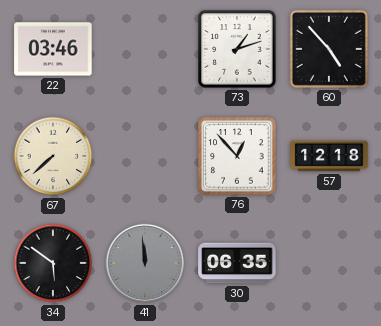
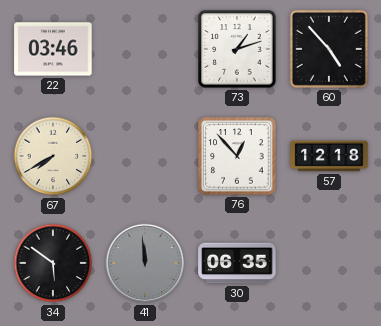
67: 7:38 -> 7:40 (53, 156)
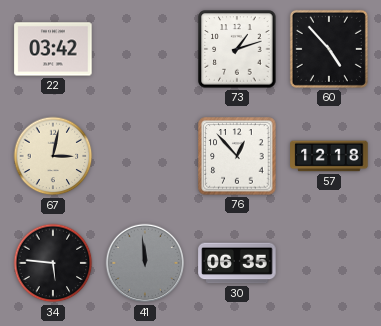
22: 03:46 -> 03:42 (53, 49)
67: 7:40 -> 3:02 (53, 156)
34: 5:51 -> 5:46 (53, 263)
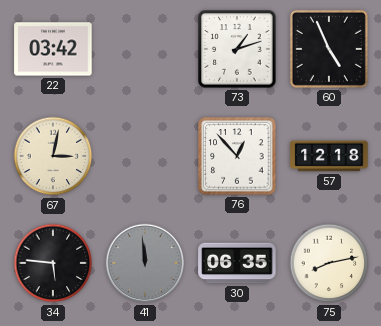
60: 4:53 -> 4:56 (329, 49)
75: none -> 8:13 (329, 263)
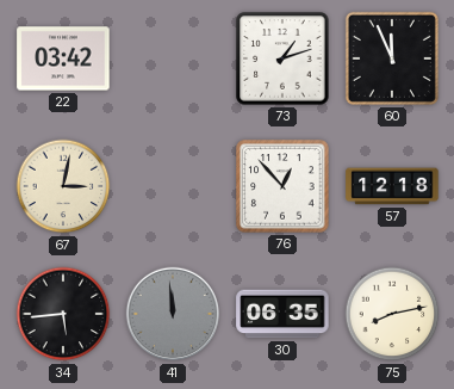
60: 4:56 -> 11:56 (392, 58)
34: 5:46 -> 5:44 (63, 314)
